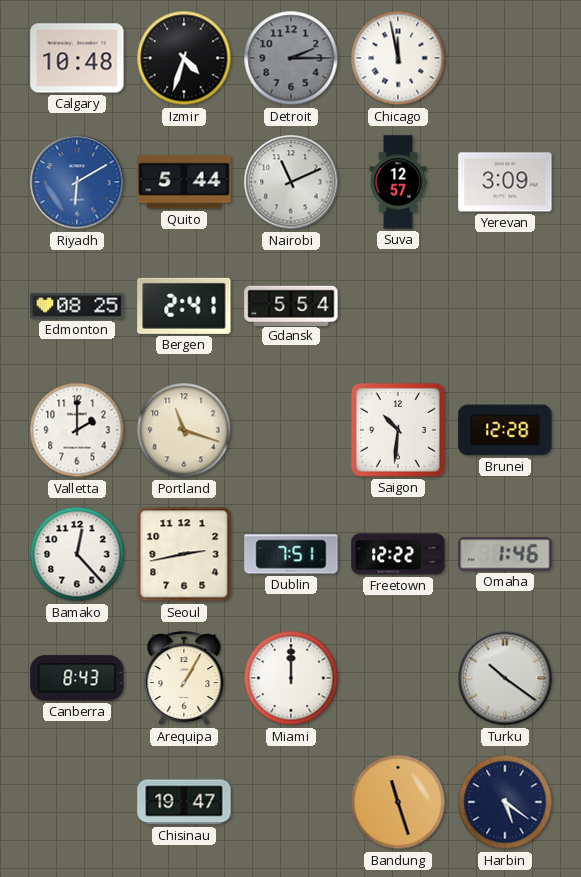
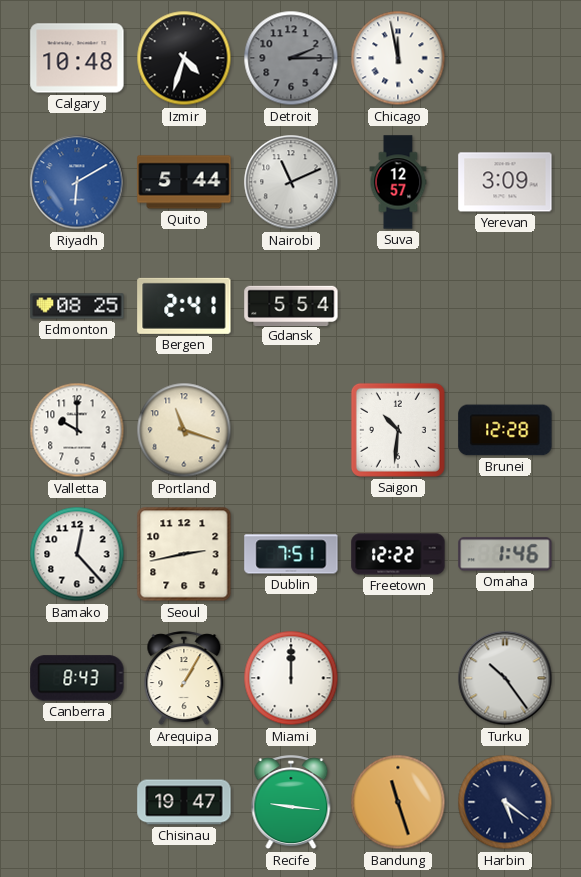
Valletta: 2:00 -> 10:00 (77, 430)
Turku: 10:21 -> 10:24 (505, 678)
Recife: none -> 9:16 (291, 803)
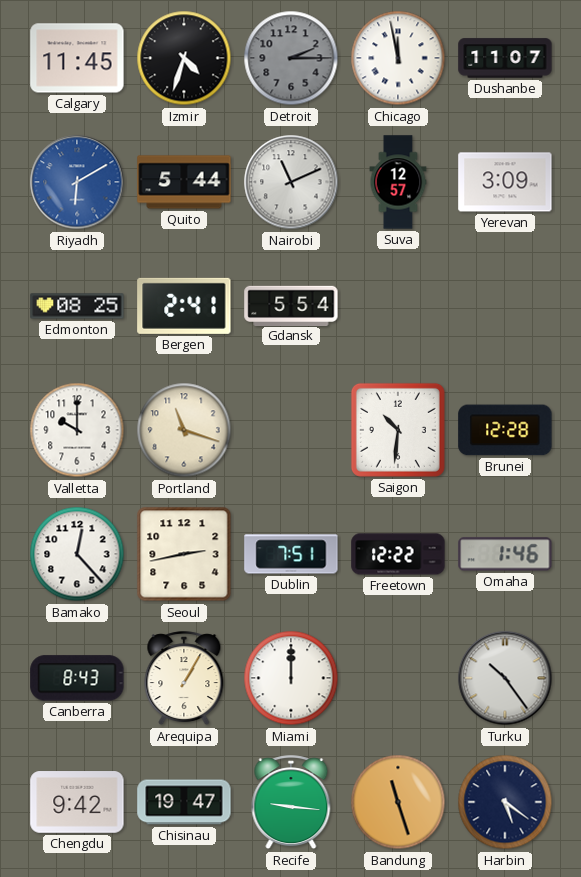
Calgary: 10:48 -> 11:45 (77, 58)
Dushanbe: none -> 11:07 (505, 58)
Chengdu: none -> 9:42 (77, 802)
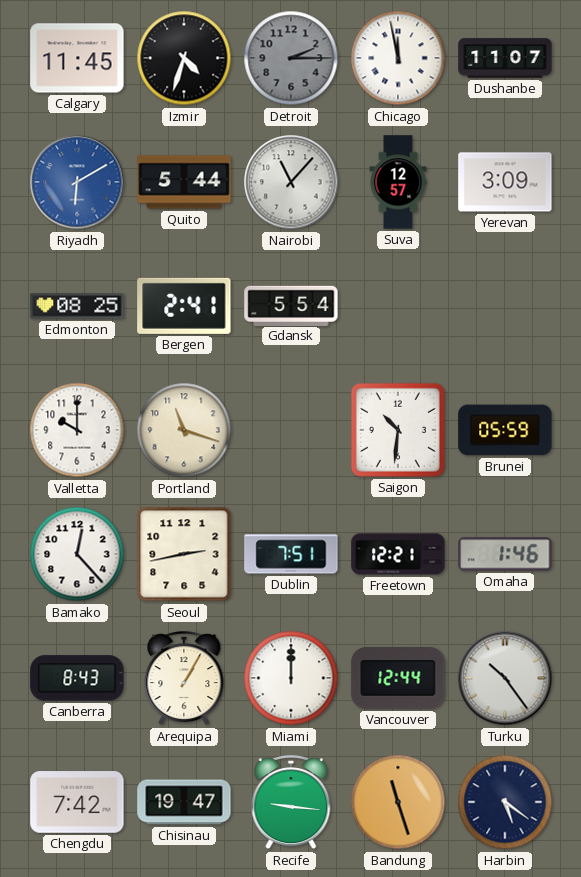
Nairobi: 11:11 -> 11:07 (291, 182)
Brunei: 12:28 -> 05:59 (505, 430)
Freetown: 12:22 -> 12:21 (398, 554)
Vancouver: none -> 12:44 (398, 679)
Chengdu: 9:42 -> 7:42 (77, 802)
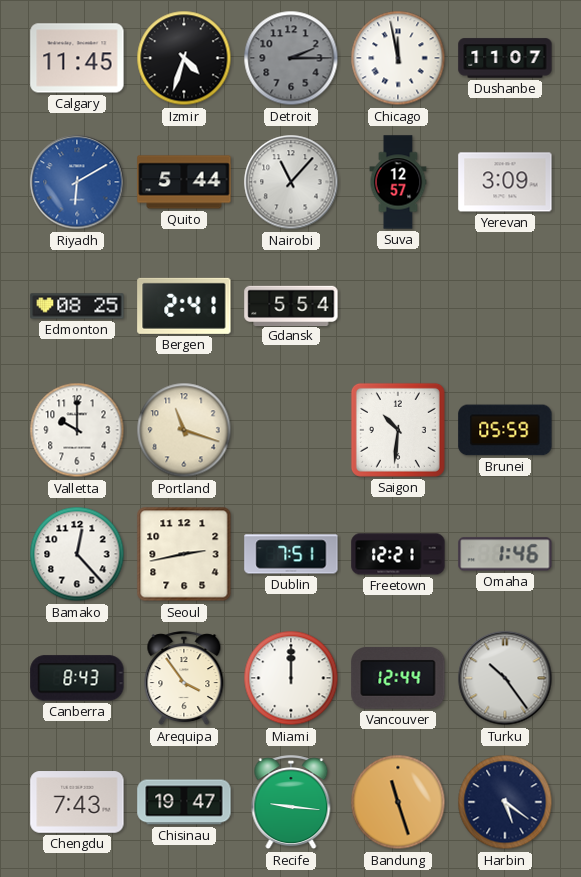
Arequipa: 1:05 -> 3:54 (184, 679)
Chengdu: 7:42 -> 7:43 (77, 802)
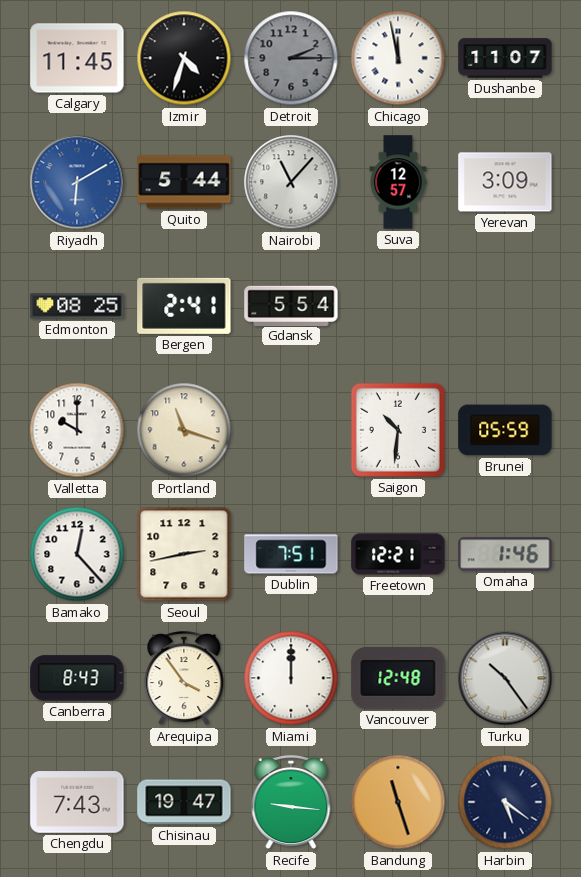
Vancouver: 12:44 -> 12:48 (398, 679)
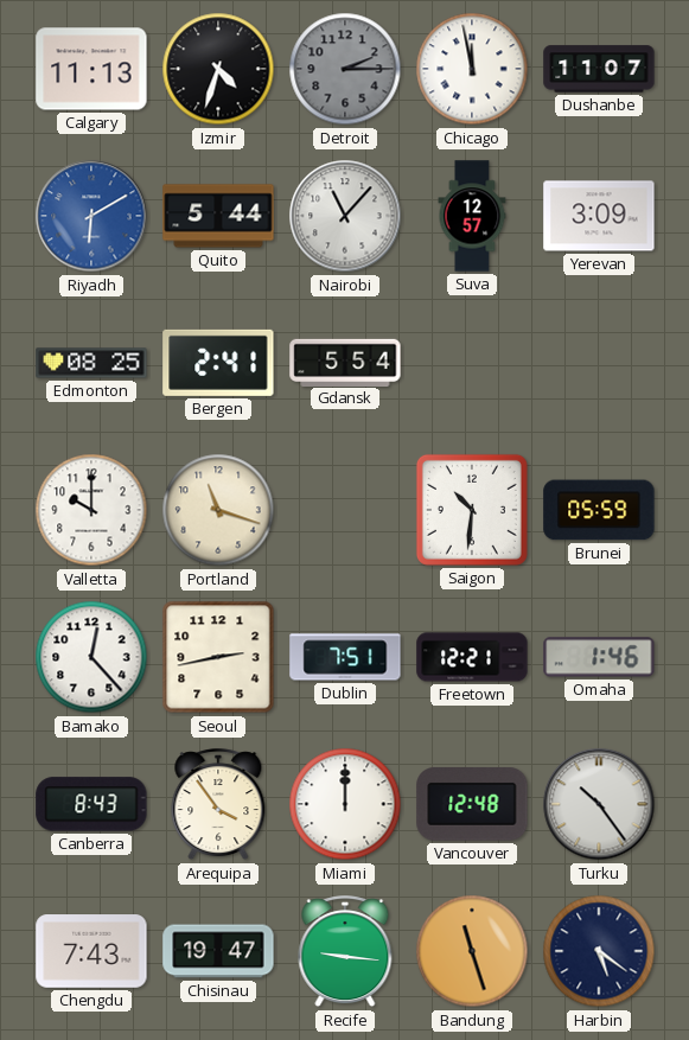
Calgary: 11:45 -> 11:13 (91, 69)
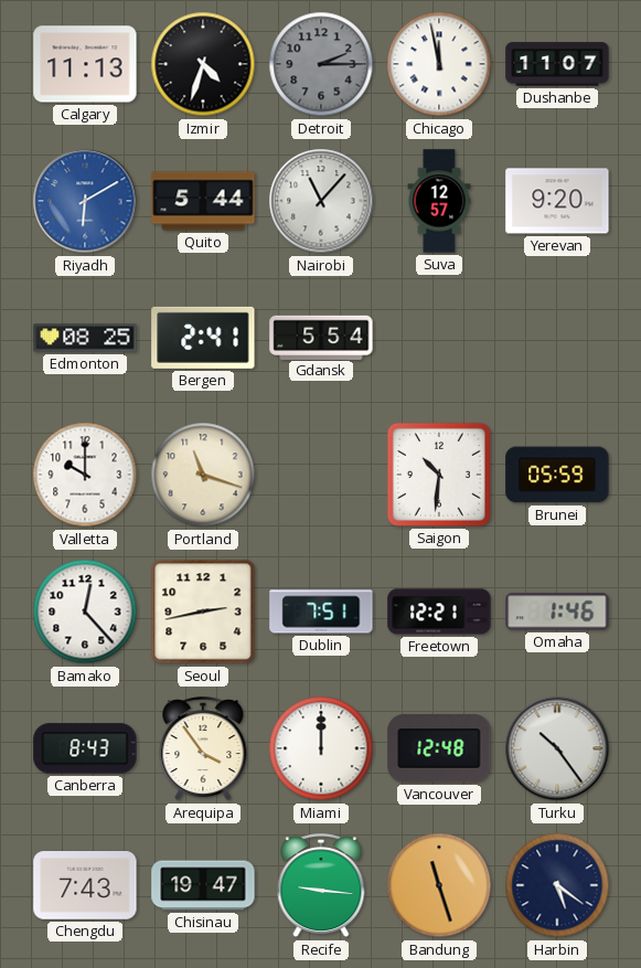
Yerevan: 3:09 -> 9:20 (557, 201)
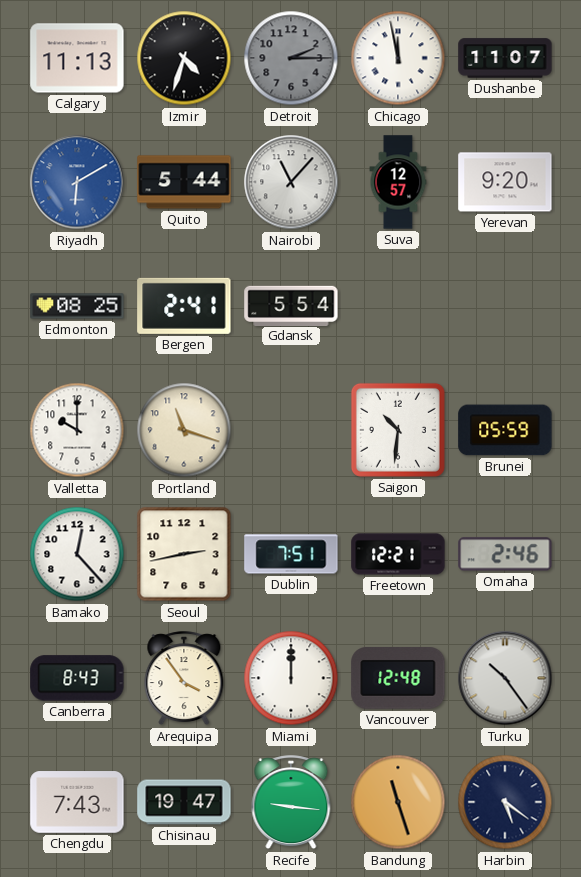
Omaha: 1:46 -> 2:46 (505, 554)
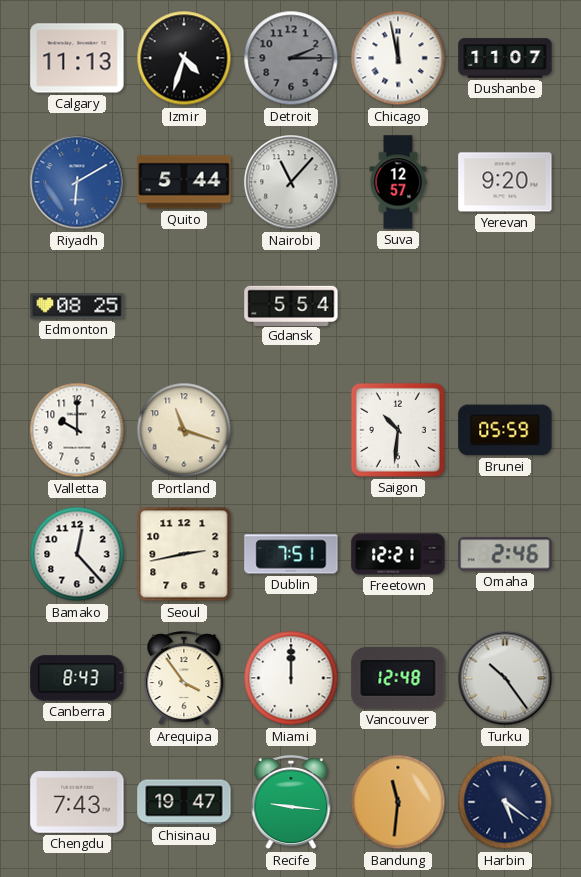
Bergen: 2:41 -> none (184, 306)
Bandung: 11:27 -> 11:31 (398, 802)
